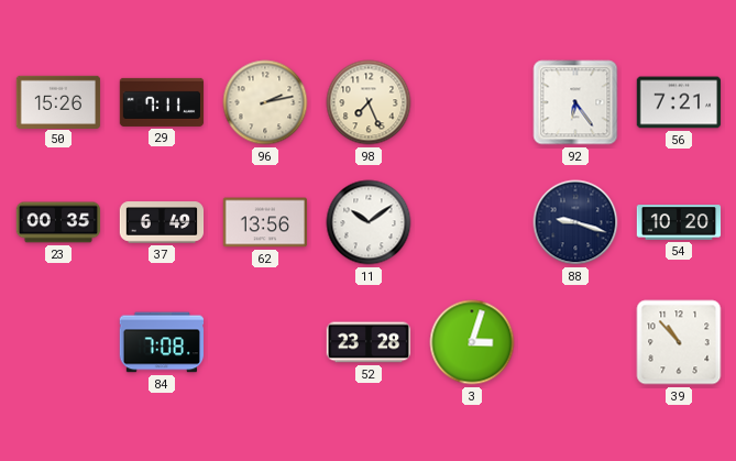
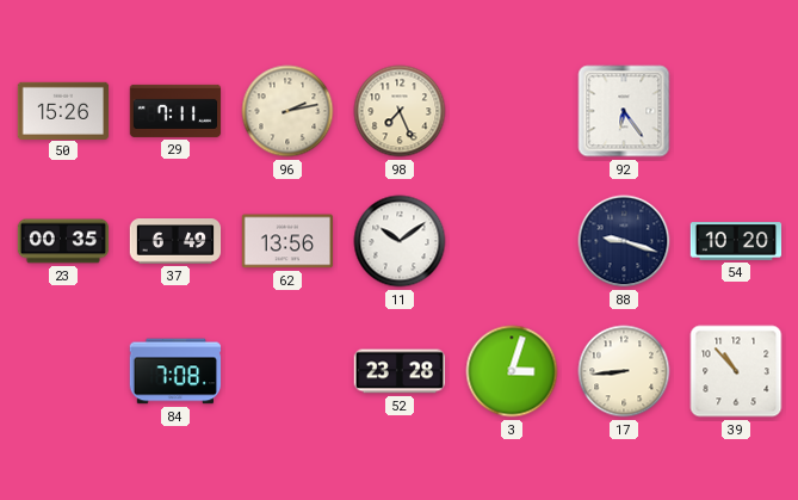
56: 7:21 -> none (679, 102)
17: none -> 8:44 (624, 371)
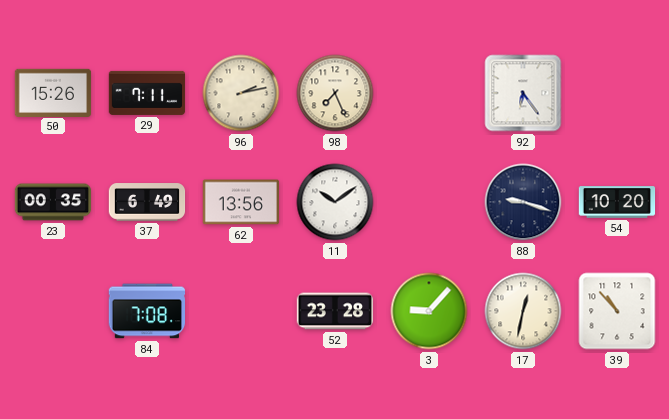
3: 3:03 -> 9:07 (429, 311)
17: 8:44 -> 12:32 (523, 311)
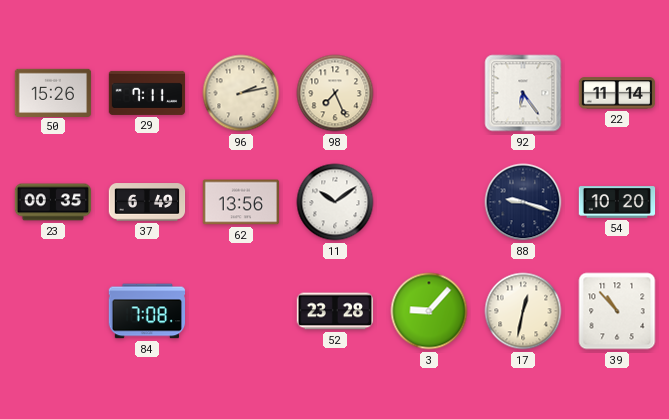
22: none -> 11:14 (617, 93)
